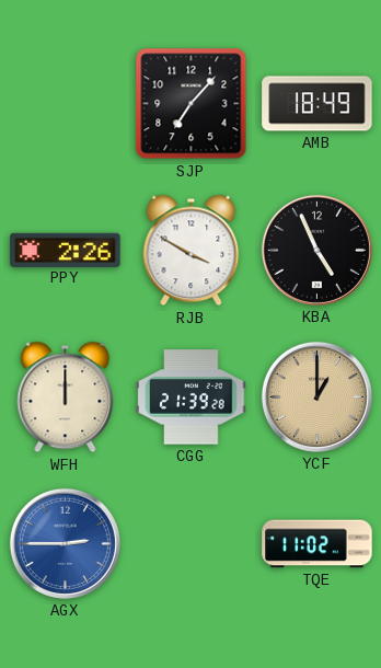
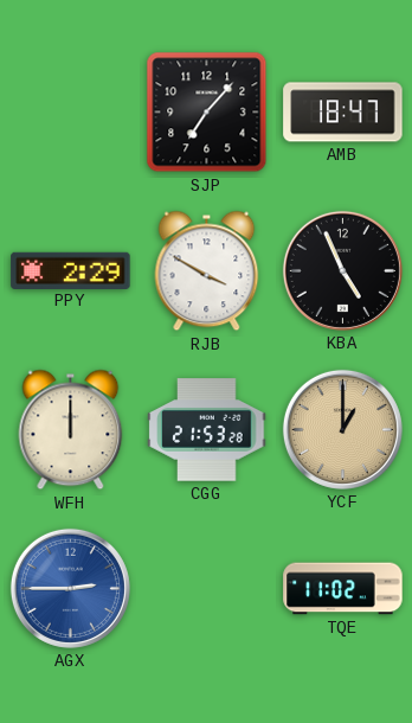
AMB: 18:49 -> 18:47 (343, 113)
PPY: 2:26 -> 2:29 (71, 270)
CGG: 21:39 -> 21:53 (207, 430)
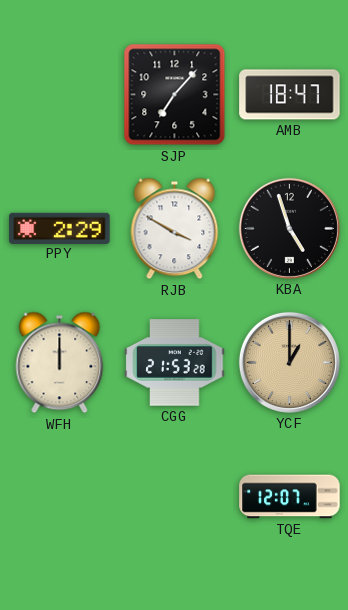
KBA: 4:56 -> 4:57 (289, 228)
AGX: 2:45 -> none (70, 588)
TQE: 11:02 -> 12:07 (290, 497)
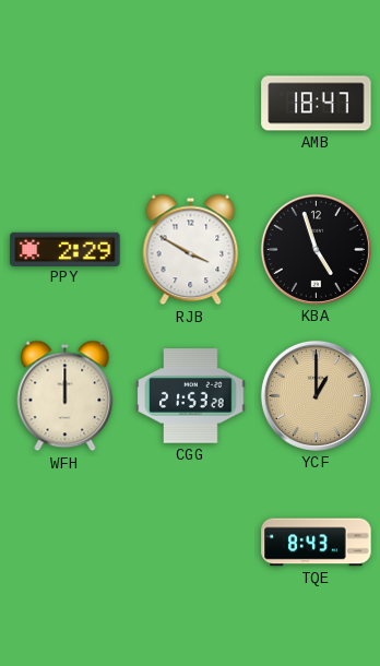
SJP: 7:07 -> none (175, 95)
TQE: 12:07 -> 8:43 (317, 543)
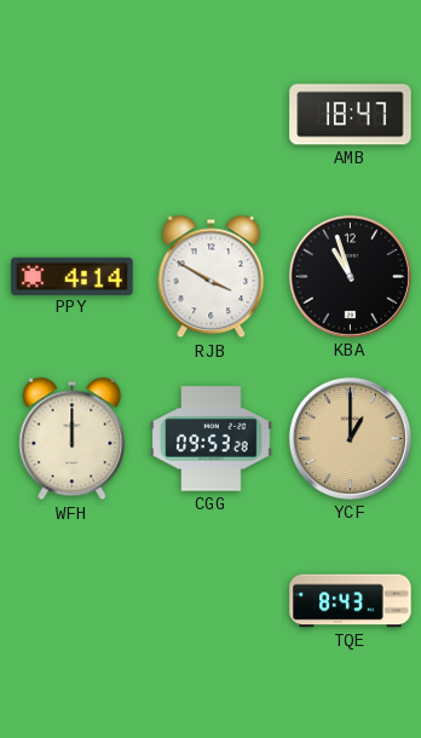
PPY: 2:29 -> 4:14 (73, 276)
KBA: 4:57 -> 10:57 (350, 276)
CGG: 21:53 -> 09:53 (212, 439)
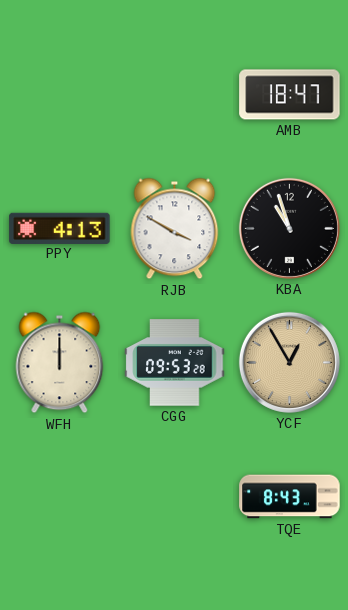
PPY: 4:14 -> 4:13 (60, 228)
YCF: 1:00 -> 12:55 (289, 362)
